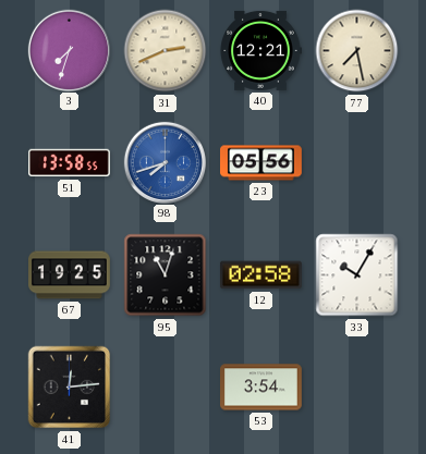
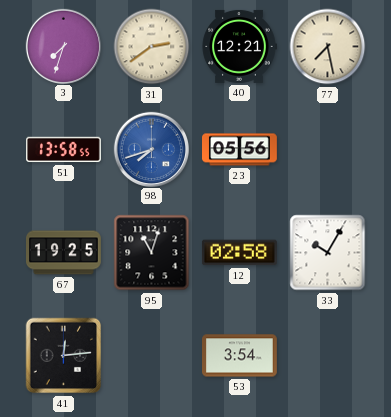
31: 2:41 -> 2:39 (152, 47)
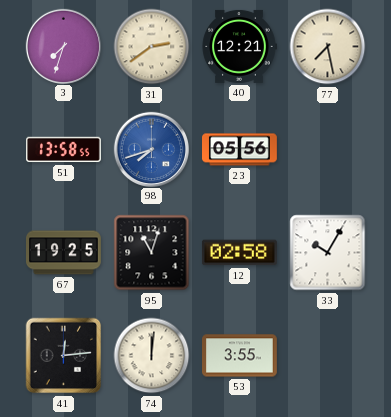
74: none -> 12:01 (152, 356)
53: 3:54 -> 3:55 (240, 356)
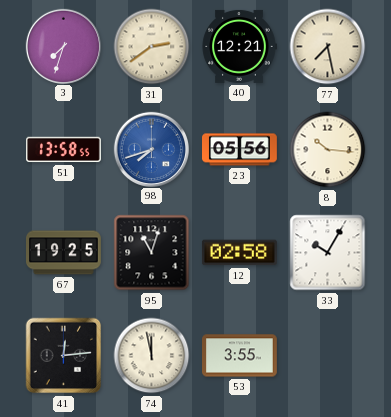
8: none -> 10:16 (328, 150)
74: 12:01 -> 11:58 (152, 356)
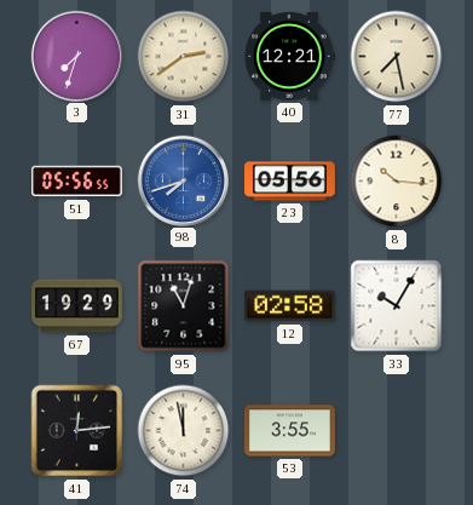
51: 13:58 -> 05:56 (77, 182)
67: 19:25 -> 19:29 (77, 306)
